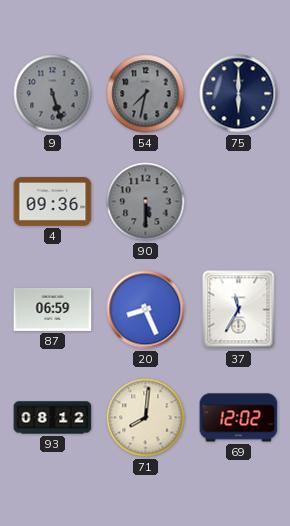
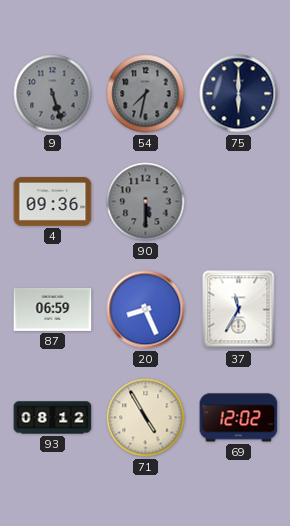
71: 8:01 -> 4:55 (146, 418)
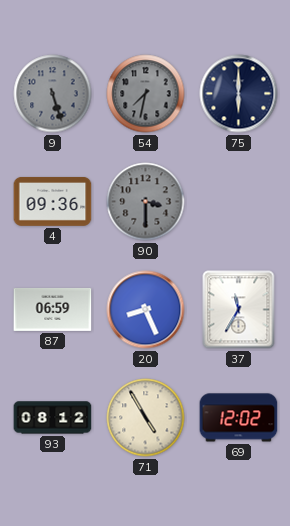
90: 5:30 -> 3:30 (146, 202)
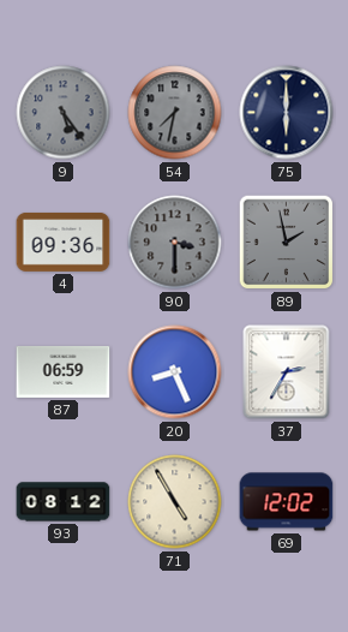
9: 5:27 -> 5:24 (64, 113)
89: none -> 1:58 (287, 243)
37: 11:35 -> 2:35 (287, 372)
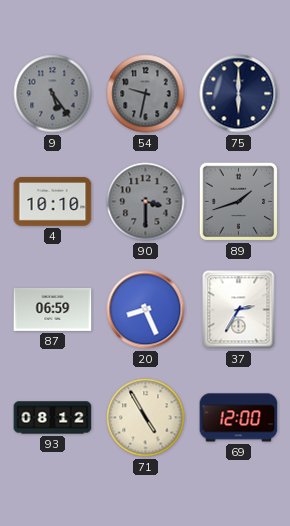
54: 7:32 -> 9:32 (146, 94)
4: 09:36 -> 10:10 (53, 202)
89: 1:58 -> 1:42 (239, 202)
69: 12:02 -> 12:00 (239, 418)
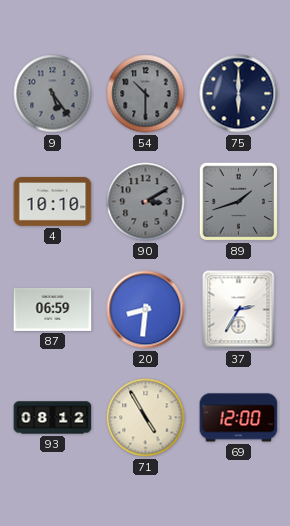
54: 9:32 -> 10:30 (146, 94)
90: 3:30 -> 3:10 (146, 202)
20: 8:26 -> 8:31 (146, 310)
